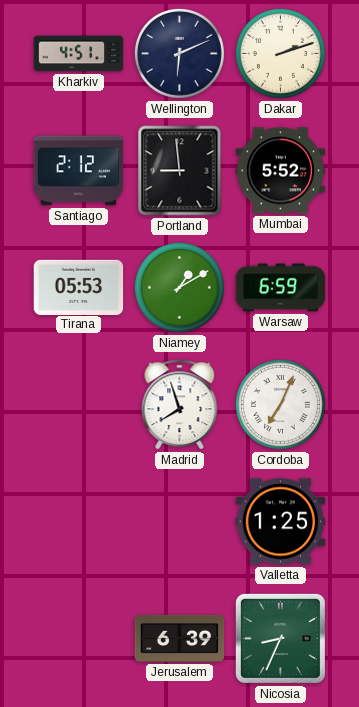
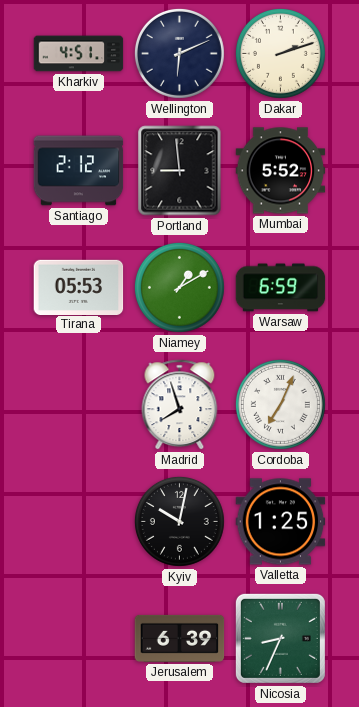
Kyiv: none -> 10:02 (179, 521)
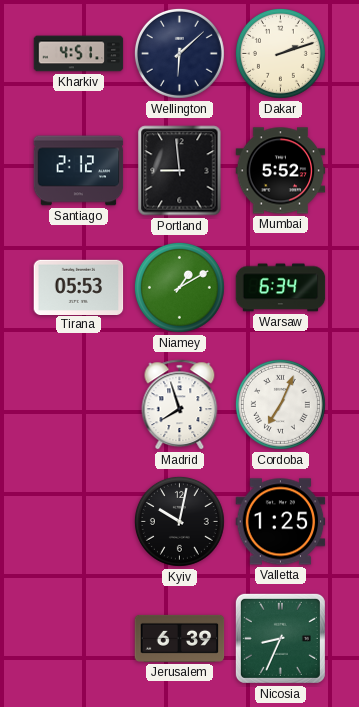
Wellington: 6:11 -> 6:08 (179, 53)
Warsaw: 6:59 -> 6:34 (281, 288)
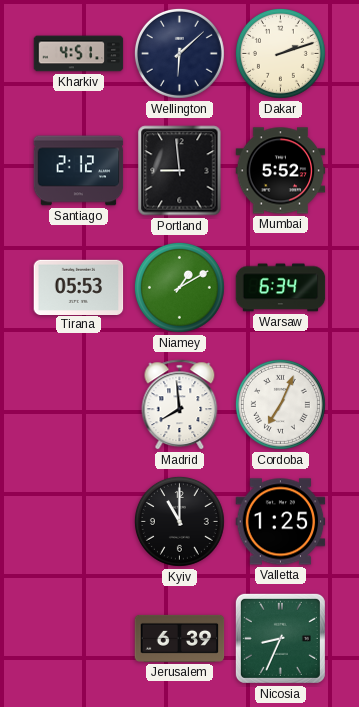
Madrid: 7:57 -> 7:59 (180, 405)
Kyiv: 10:02 -> 11:00 (179, 521)
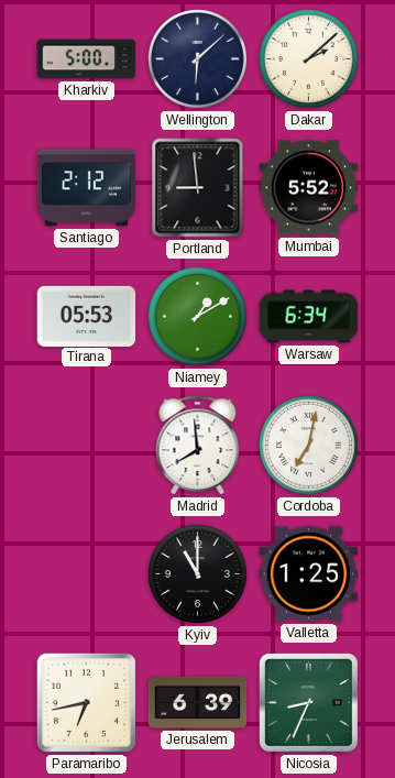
Kharkiv: 4:51 -> 5:00 (87, 59)
Dakar: 2:12 -> 2:08 (308, 58)
Cordoba: 7:04 -> 7:02 (308, 445)
Paramaribo: none -> 6:43 (86, 702)
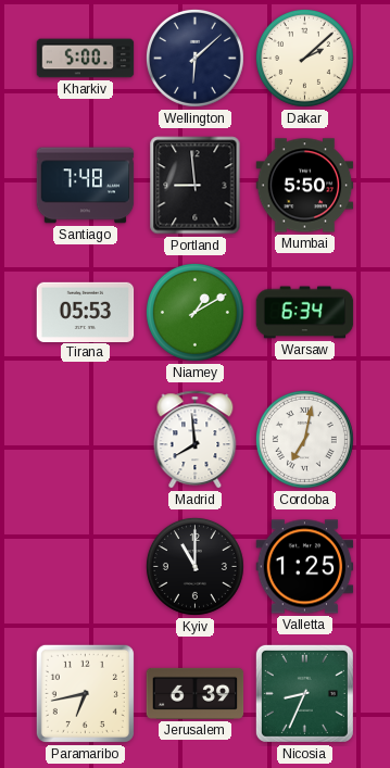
Santiago: 2:12 -> 7:48 (86, 186)
Mumbai: 5:52 -> 5:50 (305, 186)
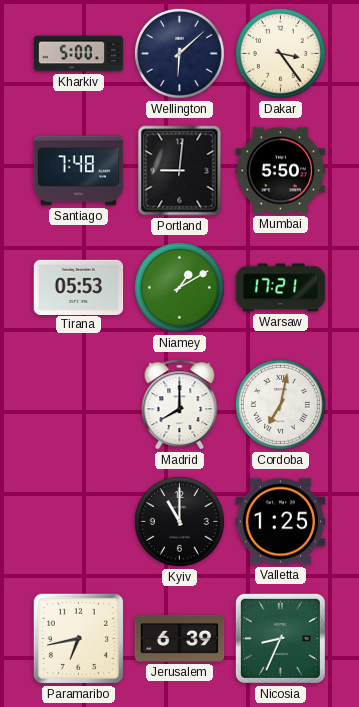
Dakar: 2:08 -> 3:24 (280, 53)
Portland: 8:59 -> 9:01 (180, 171)
Warsaw: 6:34 -> 17:21 (281, 288)
Madrid: 7:59 -> 8:00 (180, 405)
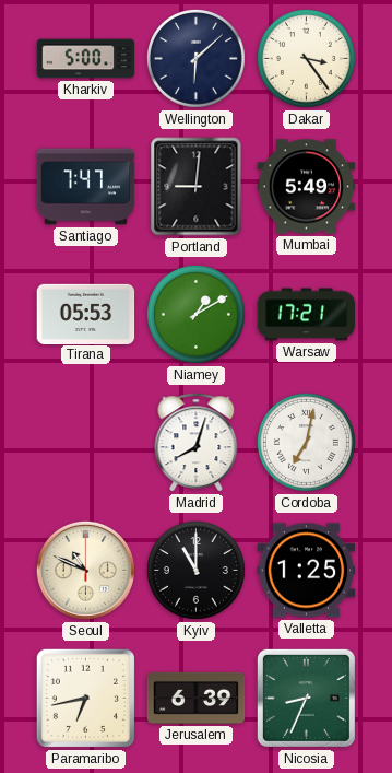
Santiago: 7:48 -> 7:47 (86, 187)
Mumbai: 5:50 -> 5:49 (307, 187)
Madrid: 8:00 -> 8:03 (197, 443)
Seoul: none -> 10:49 (85, 570)
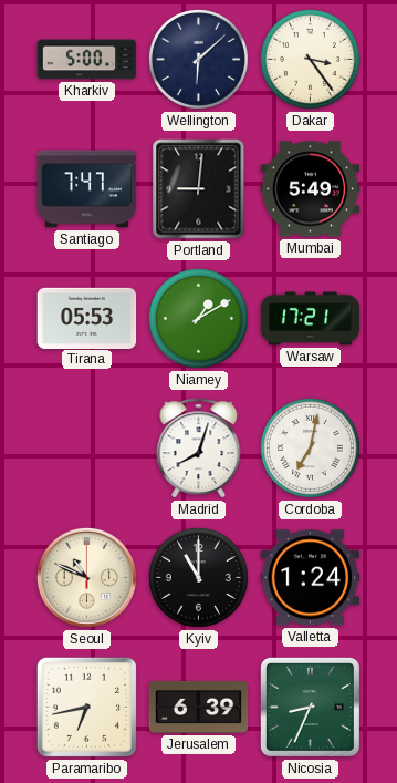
Valletta: 1:25 -> 1:24 (311, 578)
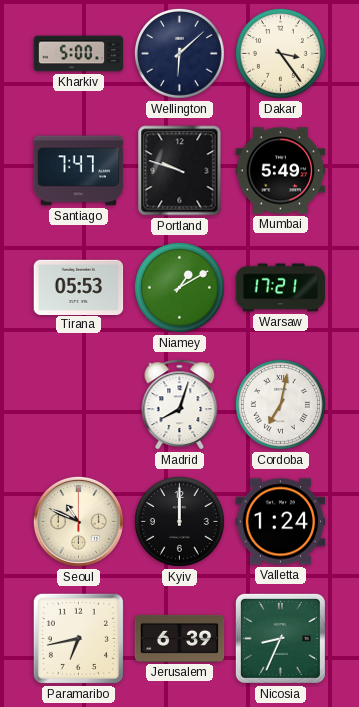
Portland: 9:01 -> 9:48 (180, 171)
Kyiv: 11:00 -> 12:00 (179, 521)
